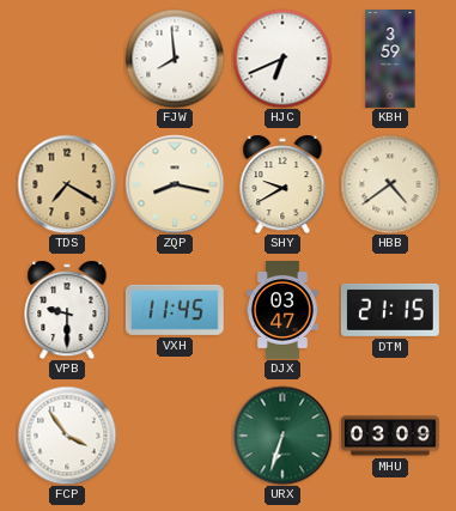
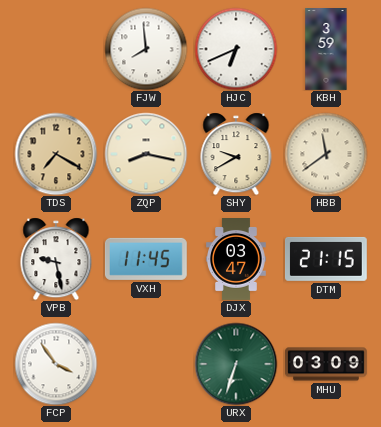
HBB: 4:39 -> 11:39 (326, 154)
VPB: 9:30 -> 9:28 (56, 259)
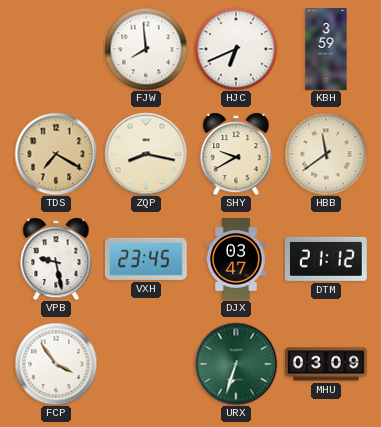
VXH: 11:45 -> 23:45 (146, 259)
DTM: 21:15 -> 21:12 (326, 259)
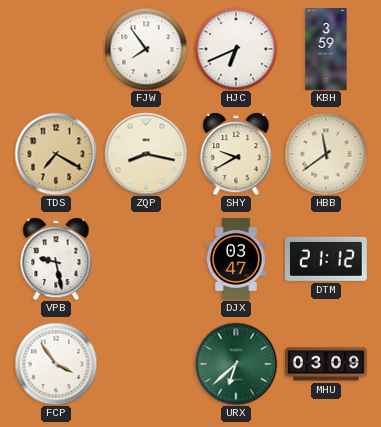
FJW: 7:59 -> 7:54 (146, 49)
VXH: 23:45 -> none (146, 259)
URX: 6:33 -> 6:38 (236, 364)
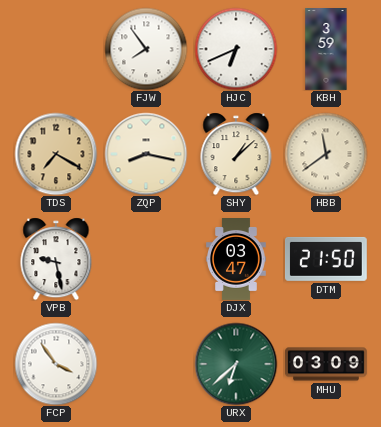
SHY: 9:40 -> 1:08 (236, 154)
DTM: 21:12 -> 21:50 (326, 259)
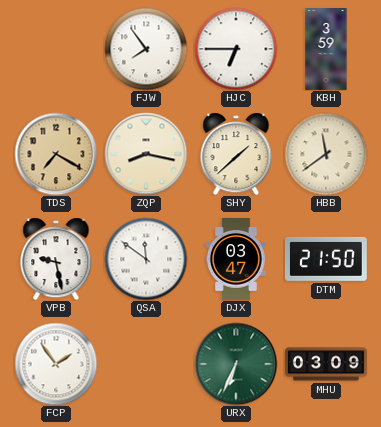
HJC: 6:41 -> 6:45 (236, 49)
SHY: 1:08 -> 1:38 (236, 154)
QSA: none -> 11:51 (146, 259)
FCP: 3:54 -> 1:54 (56, 364)
URX: 6:38 -> 6:34 (236, 364)
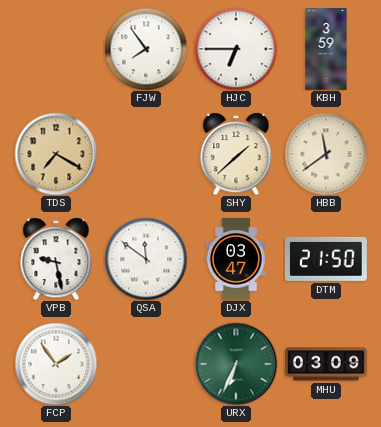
ZQP: 8:17 -> none (146, 154)
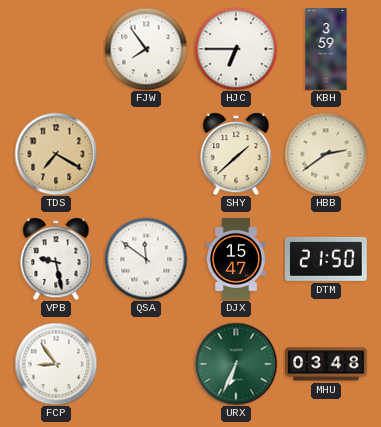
HBB: 11:39 -> 2:39 (326, 154)
DJX: 03:47 -> 15:47 (236, 260)
FCP: 1:54 -> 8:54 (56, 364)
MHU: 03:09 -> 03:48 (327, 364)
